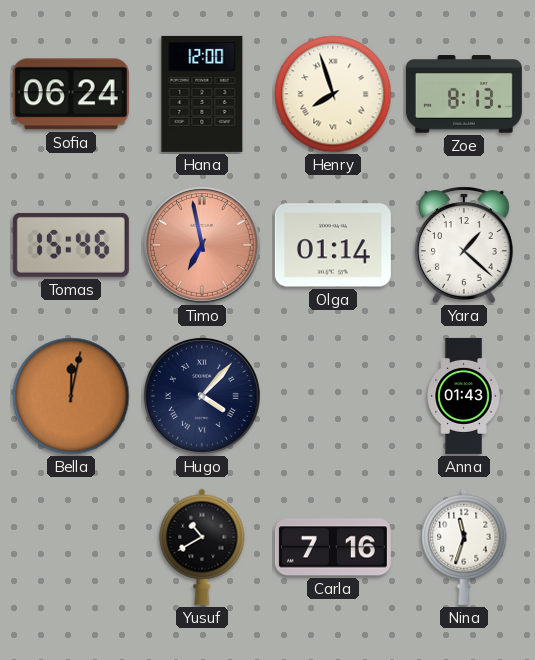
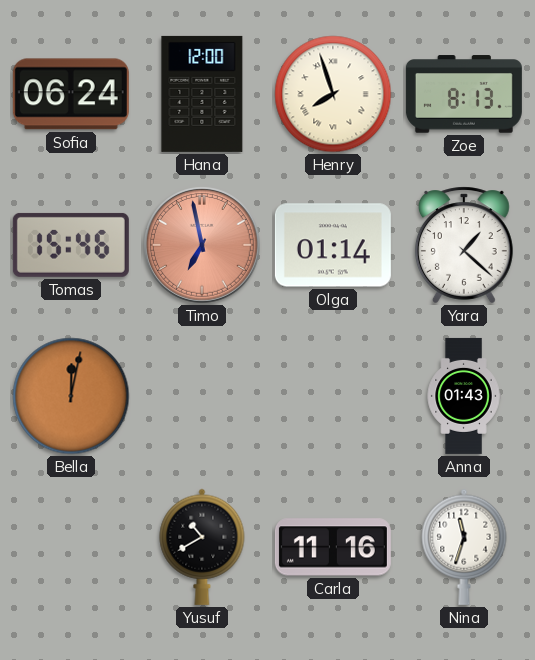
Hugo: 4:07 -> none (203, 397)
Carla: 7:16 -> 11:16 (333, 547)
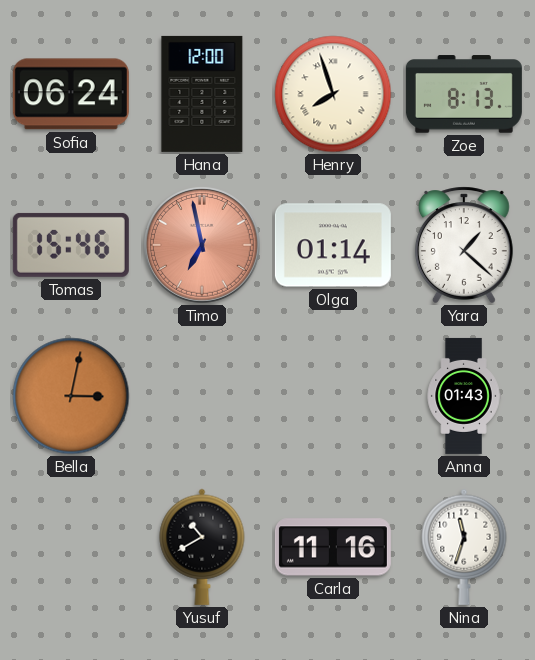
Bella: 12:02 -> 3:02 (71, 396)
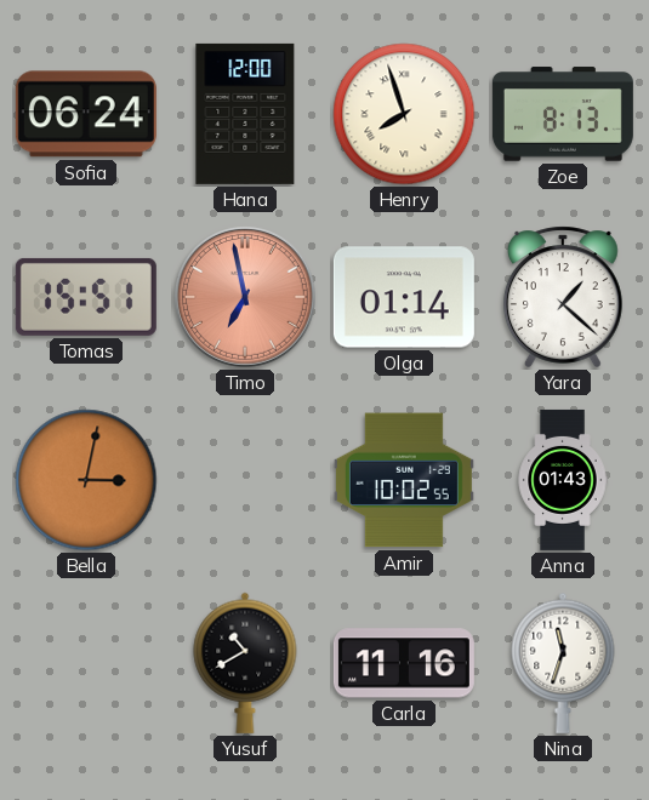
Tomas: 15:46 -> 15:51 (86, 297)
Amir: none -> 10:02 (404, 480)
